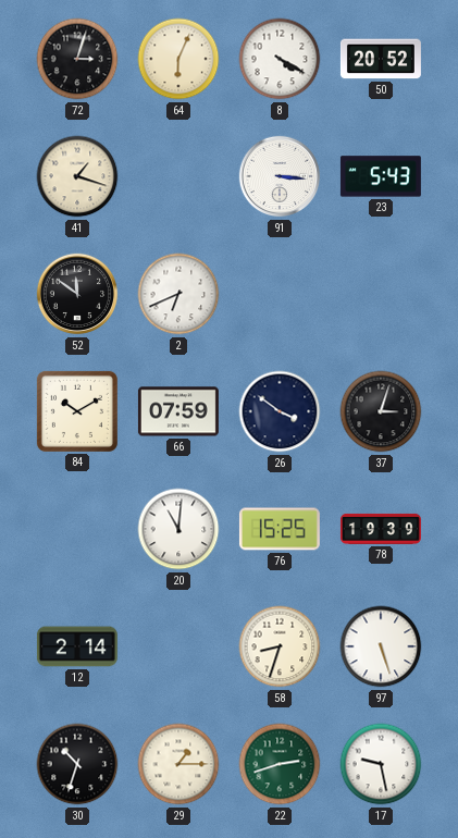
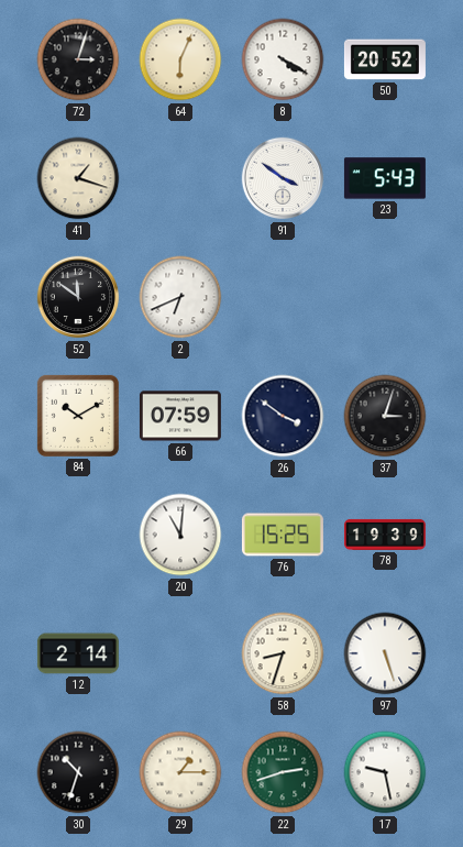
91: 3:16 -> 3:51 (283, 178)
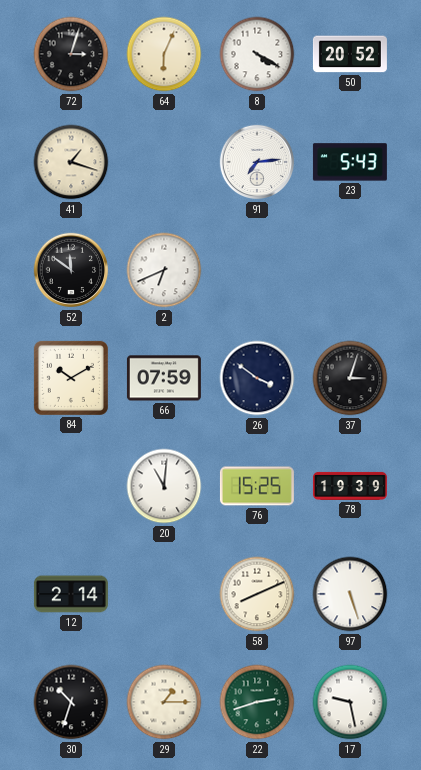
91: 3:51 -> 7:14 (257, 162)
58: 8:33 -> 8:11 (257, 594)
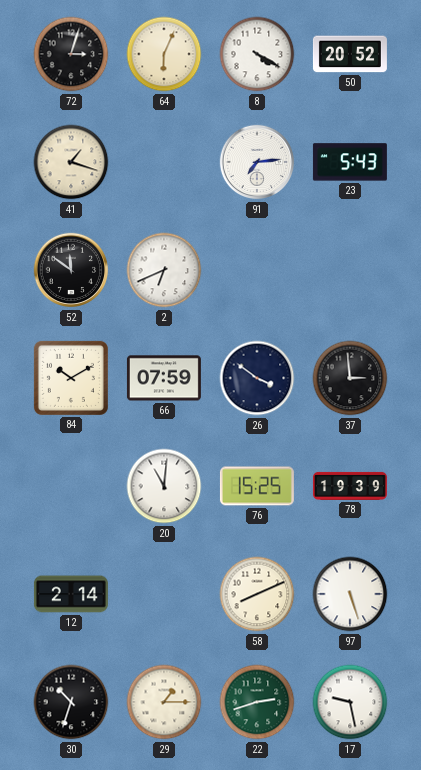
37: 3:03 -> 2:59 (350, 378)
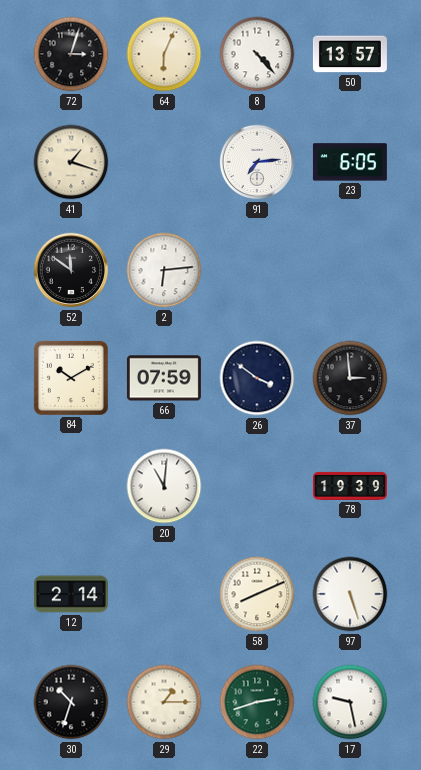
8: 4:20 -> 4:23 (257, 54)
50: 20:52 -> 13:57 (350, 54)
23: 5:43 -> 6:05 (350, 162)
2: 6:41 -> 6:14 (164, 270)
76: 15:25 -> none (257, 486)
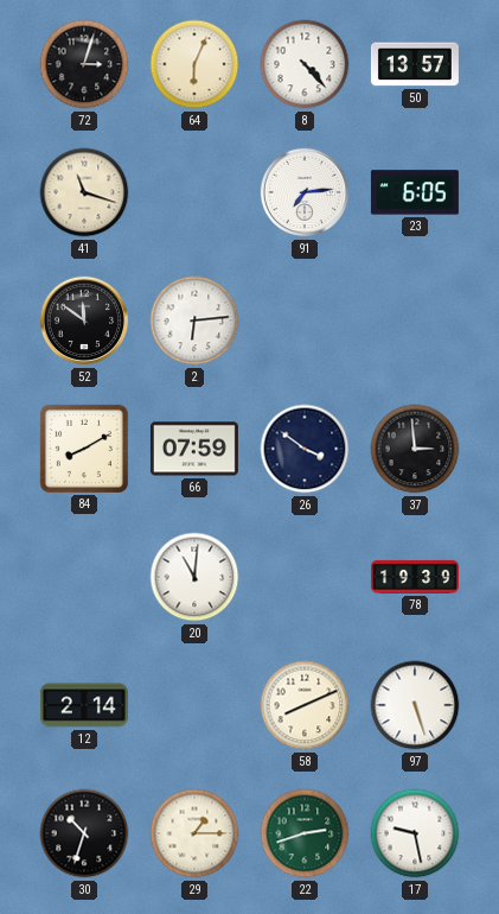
41: 1:18 -> 11:18 (84, 192)
84: 10:10 -> 8:10 (84, 449)
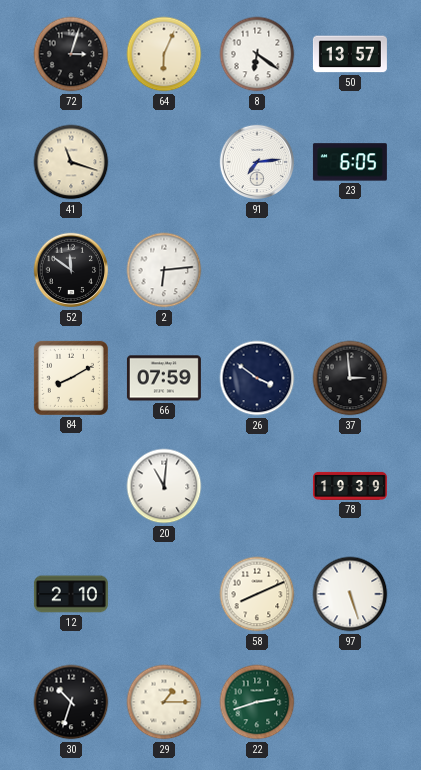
8: 4:23 -> 6:21 (257, 54)
12: 2:14 -> 2:10 (71, 594)
17: 9:28 -> none (415, 833)
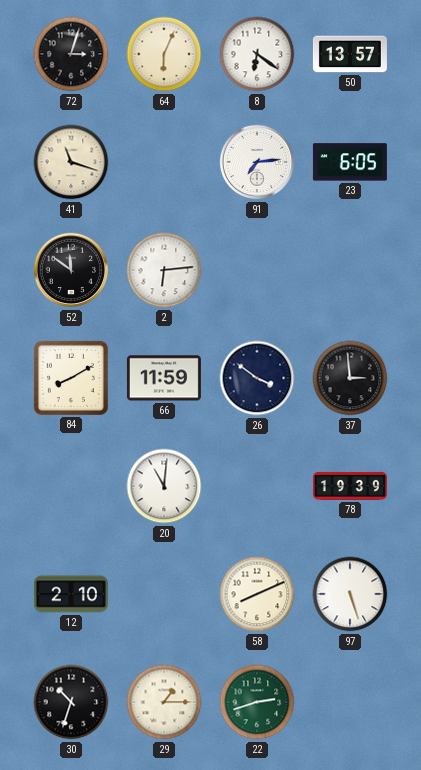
66: 07:59 -> 11:59 (164, 378)
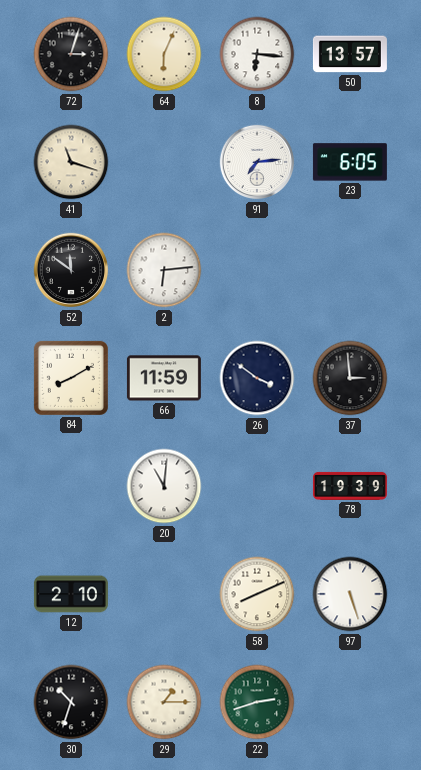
8: 6:21 -> 6:16 (257, 54)
